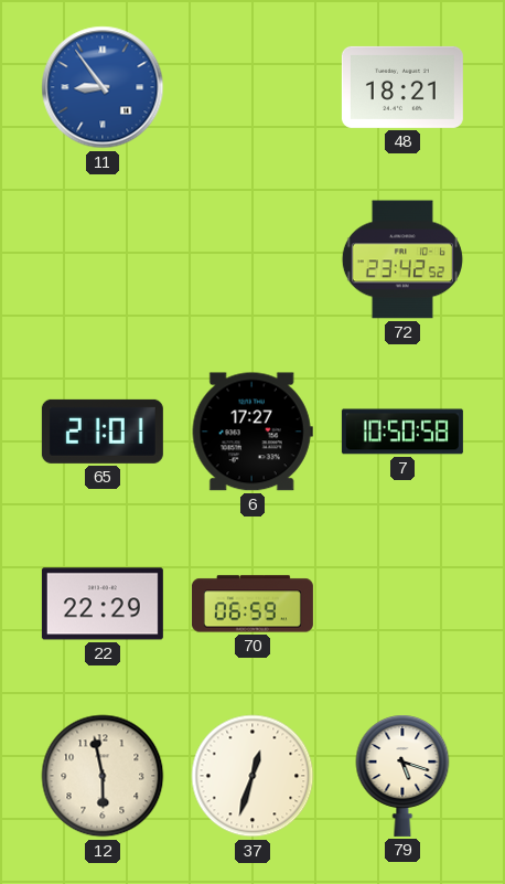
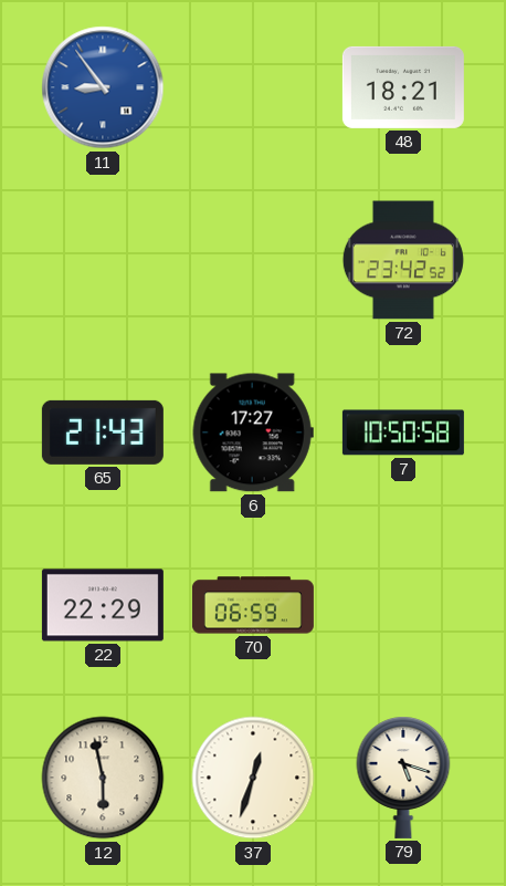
65: 21:01 -> 21:43 (103, 432)
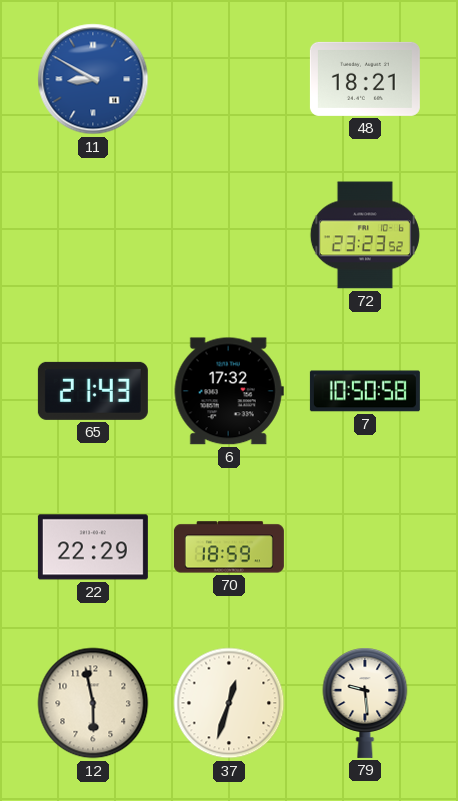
11: 8:54 -> 8:50 (93, 79)
72: 23:42 -> 23:23 (365, 235)
6: 17:27 -> 17:32 (229, 391)
70: 06:59 -> 18:59 (229, 547)
79: 5:18 -> 9:29 (365, 703)
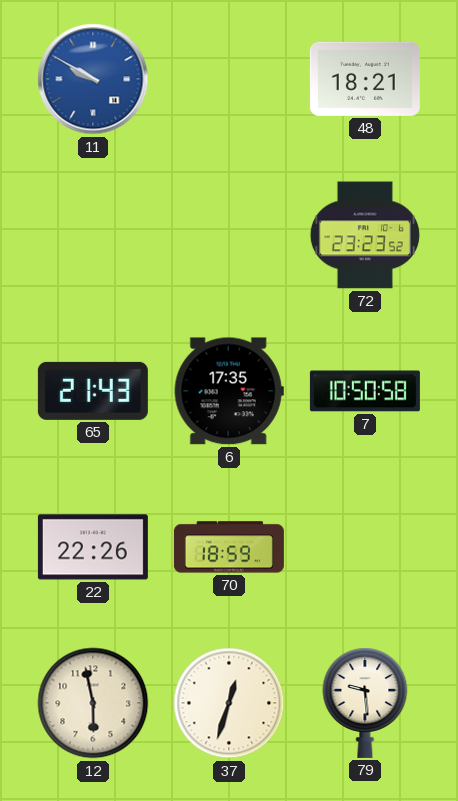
11: 8:50 -> 9:50 (93, 79)
6: 17:32 -> 17:35 (229, 391)
22: 22:29 -> 22:26 (93, 547)
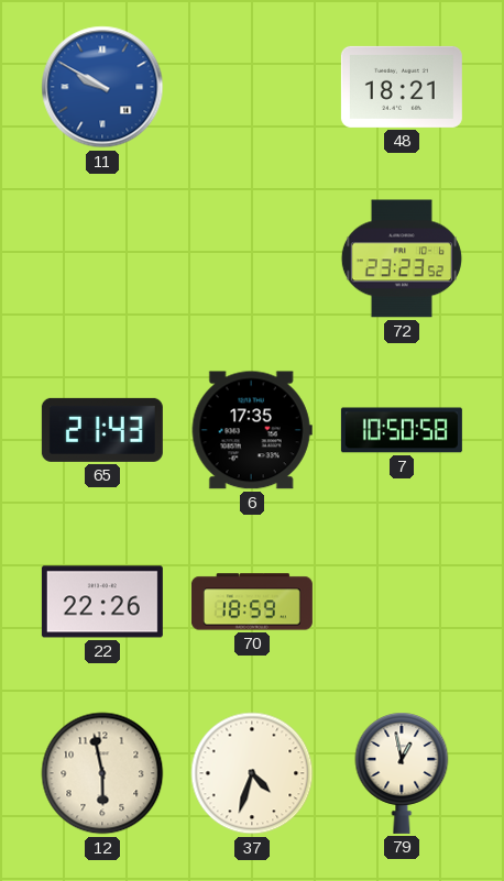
37: 12:33 -> 4:33 (252, 773)
79: 9:29 -> 12:58 (402, 773)
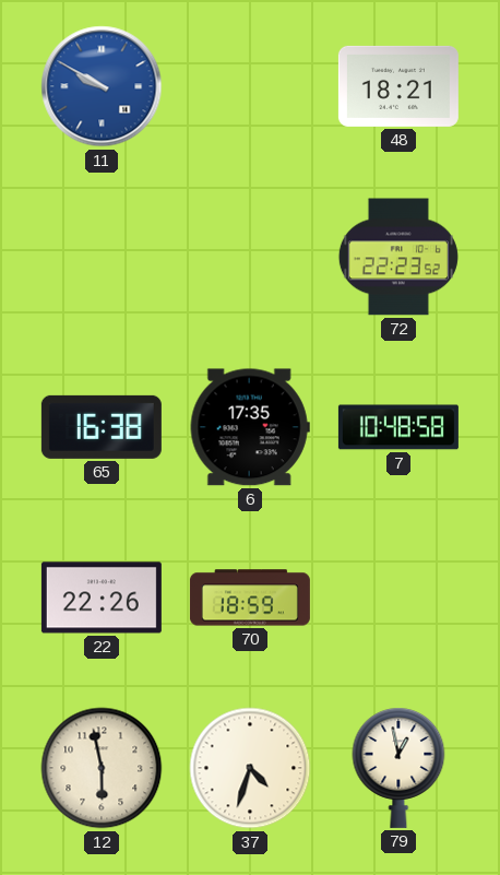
72: 23:23 -> 22:23 (398, 257)
65: 21:43 -> 16:38 (102, 427)
7: 10:50 -> 10:48 (398, 427)
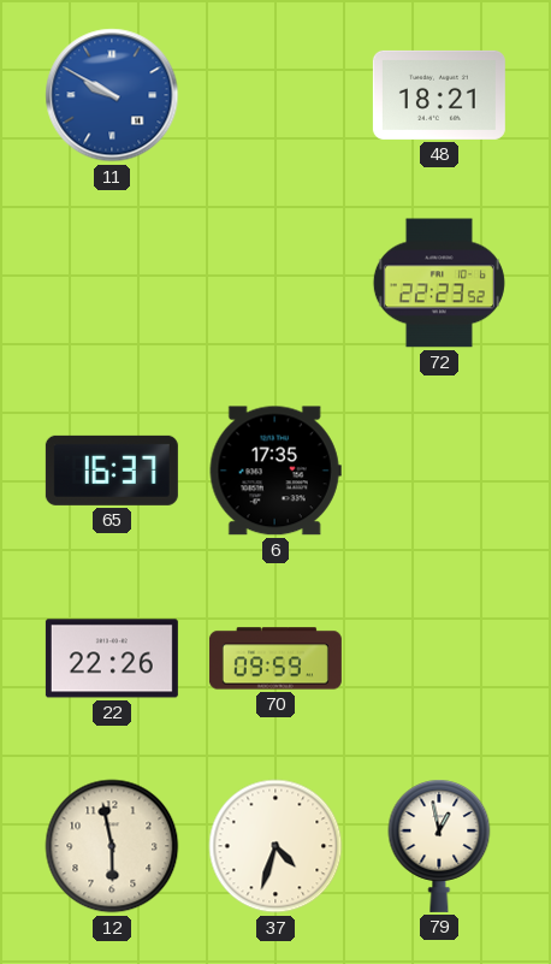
65: 16:38 -> 16:37 (112, 471)
7: 10:48 -> none (398, 427)
70: 18:59 -> 09:59 (275, 658)
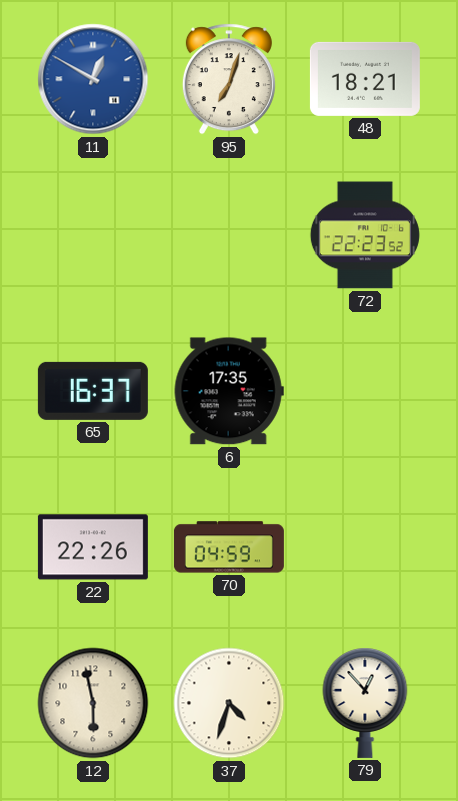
11: 9:50 -> 12:50 (93, 79)
95: none -> 7:03 (229, 79)
70: 09:59 -> 04:59 (229, 547)
79: 12:58 -> 12:53 (365, 703)
